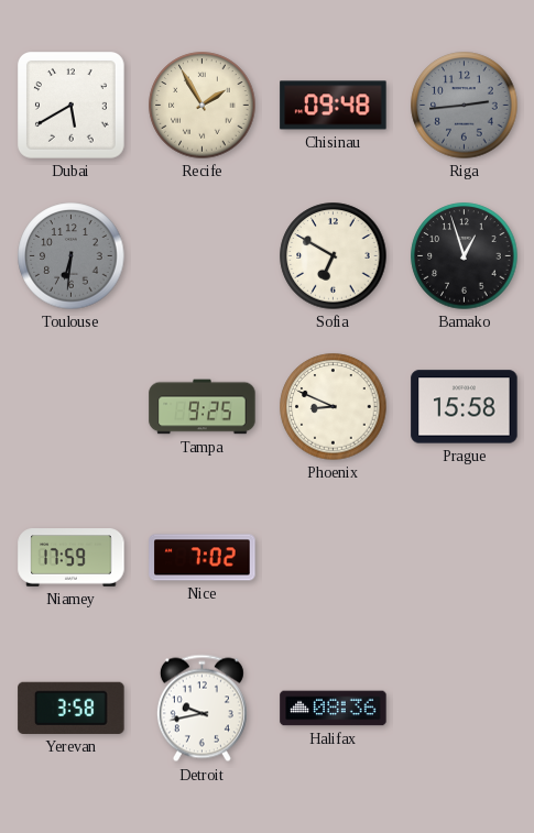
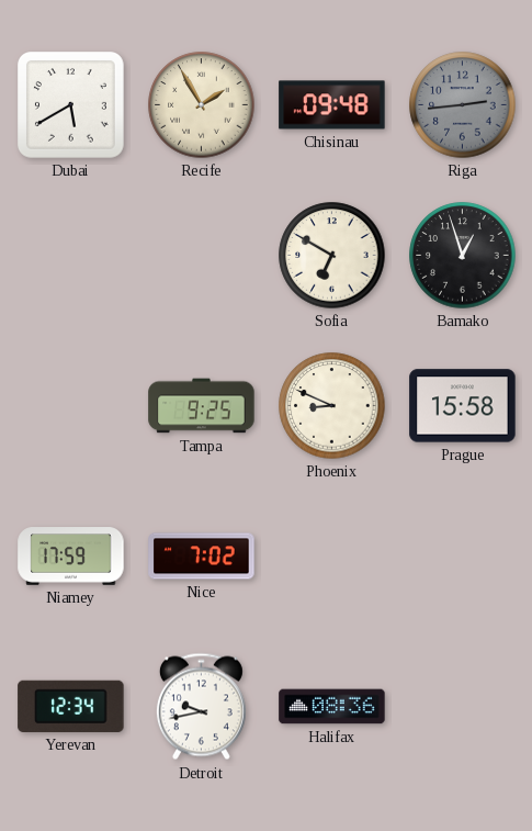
Toulouse: 6:31 -> none (72, 256)
Yerevan: 3:58 -> 12:34 (71, 706)
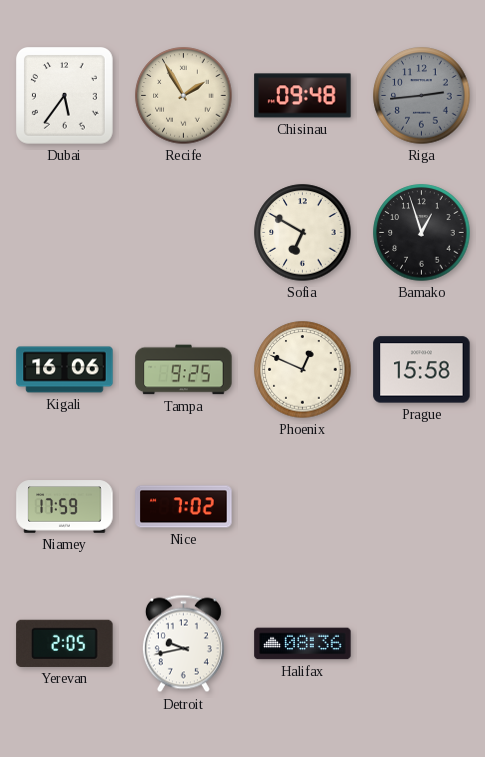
Dubai: 5:40 -> 5:36 (65, 96)
Kigali: none -> 16:06 (65, 370)
Phoenix: 8:49 -> 12:49 (303, 370)
Yerevan: 12:34 -> 2:05 (65, 643)
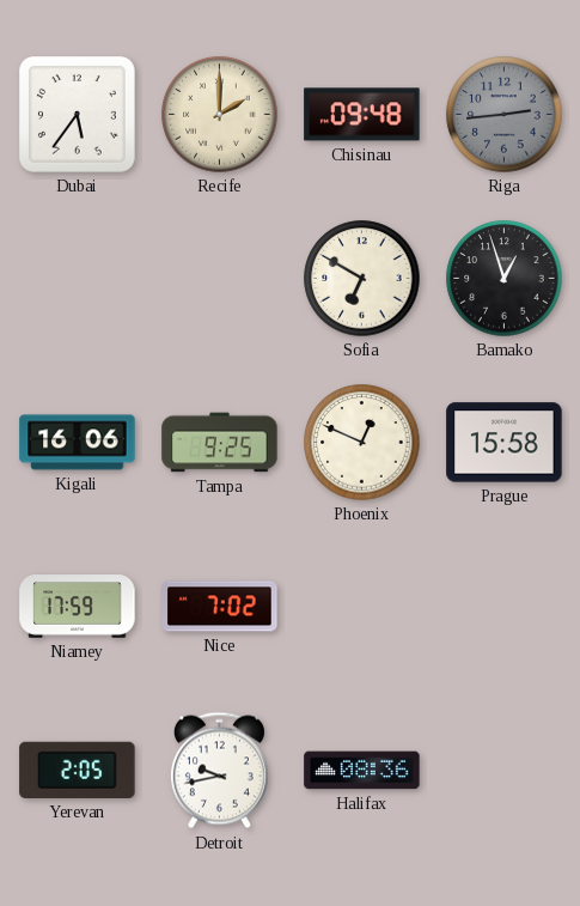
Recife: 1:55 -> 2:00 (220, 115)
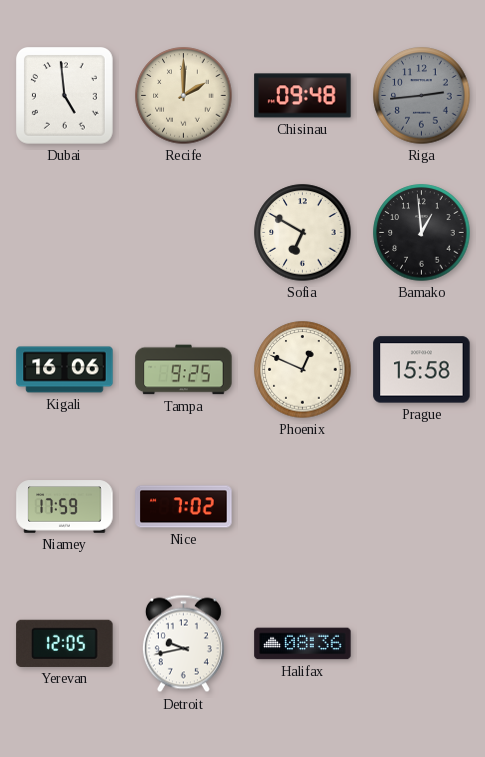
Dubai: 5:36 -> 4:59 (65, 96)
Bamako: 12:57 -> 12:59 (422, 233)
Yerevan: 2:05 -> 12:05 (65, 643)
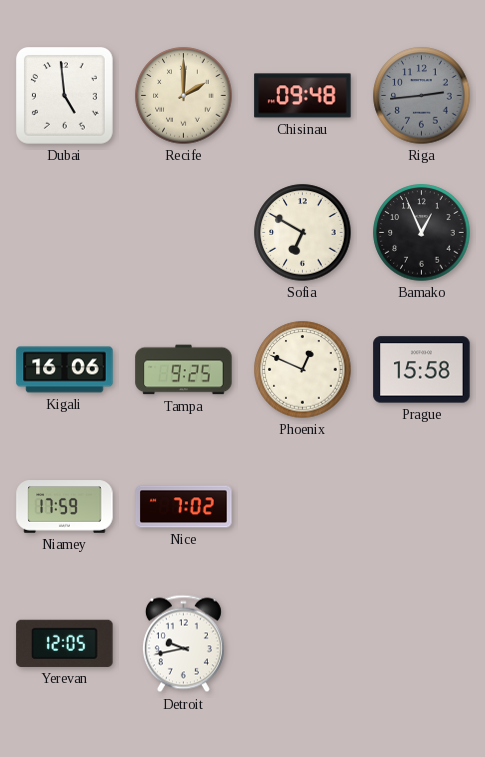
Bamako: 12:59 -> 12:56 (422, 233)
Halifax: 08:36 -> none (303, 644)
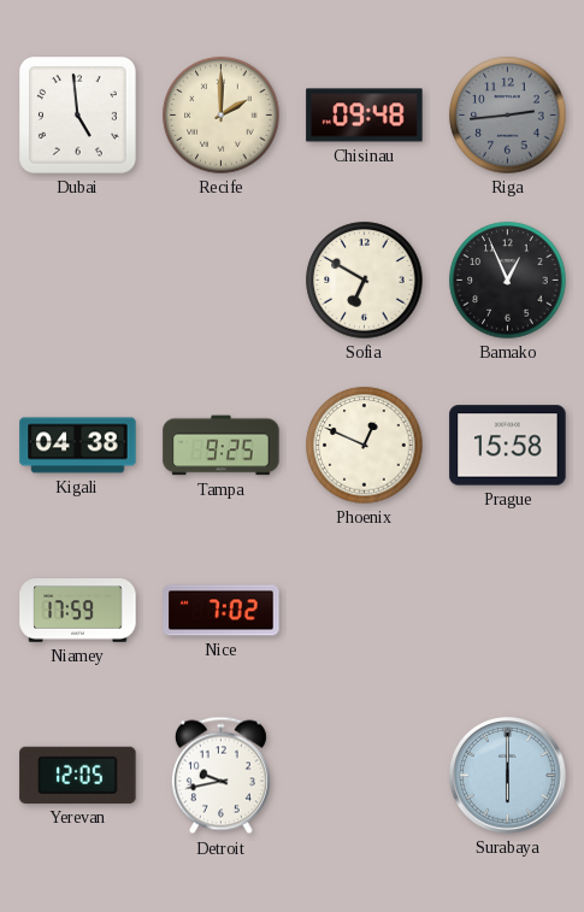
Kigali: 16:06 -> 04:38 (78, 446)
Surabaya: none -> 6:00 (508, 776)
